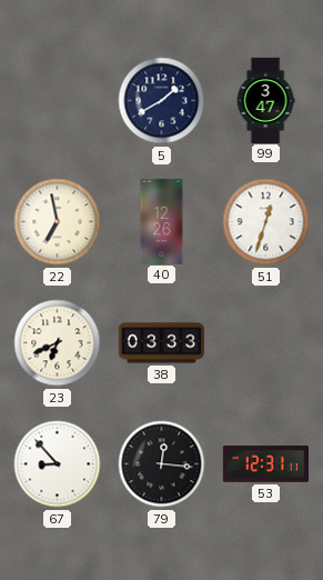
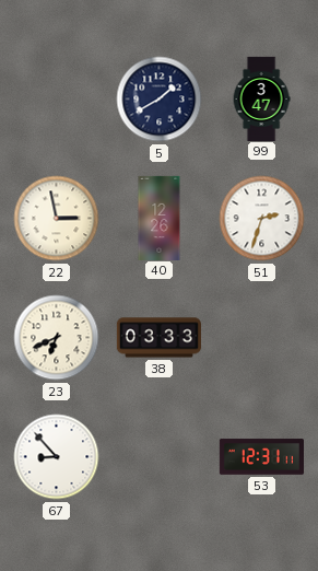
22: 6:58 -> 2:58 (57, 219)
51: 12:33 -> 2:33 (262, 219)
79: 12:16 -> none (162, 464)
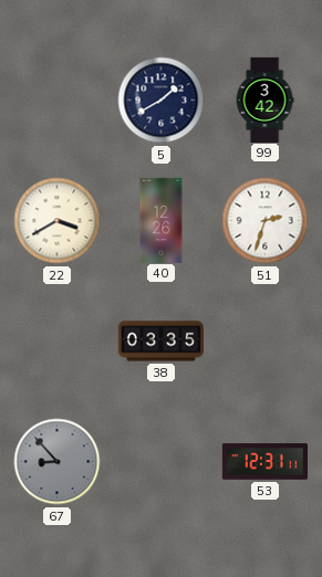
99: 3:47 -> 3:42 (264, 99)
22: 2:58 -> 3:40 (58, 221)
23: 6:41 -> none (57, 338)
38: 03:33 -> 03:35 (160, 342)
67 dial: white -> grey (58, 462)
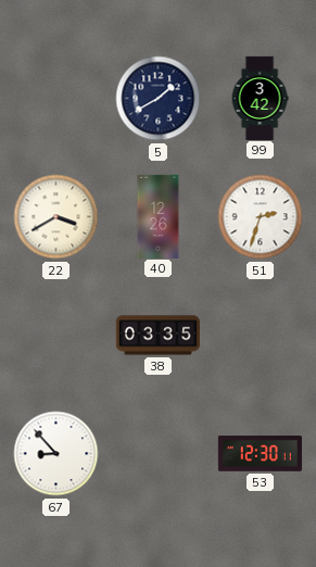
67 dial: grey -> white (56, 454)
53: 12:31 -> 12:30 (260, 454)
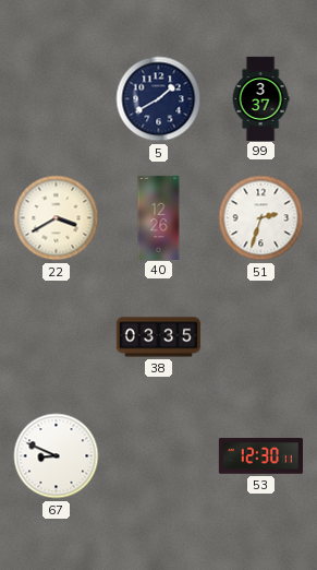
99: 3:42 -> 3:37 (260, 98)
67: 8:53 -> 8:49 (57, 456)
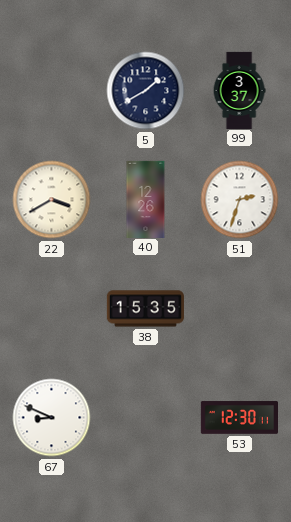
38: 03:35 -> 15:35 (145, 309)
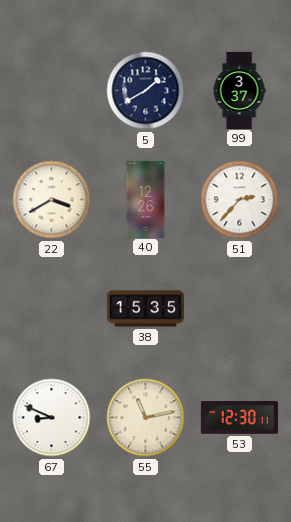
51: 2:33 -> 2:37 (240, 200)
55: none -> 11:13 (146, 418)
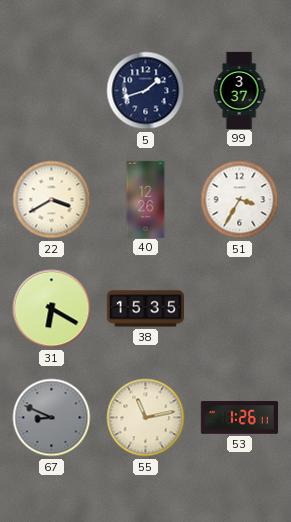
5: 1:40 -> 1:42 (146, 91)
51: 2:37 -> 3:35 (240, 200)
31: none -> 6:20 (52, 309)
67 dial: white -> grey (52, 418)
53: 12:30 -> 1:26 (239, 418)
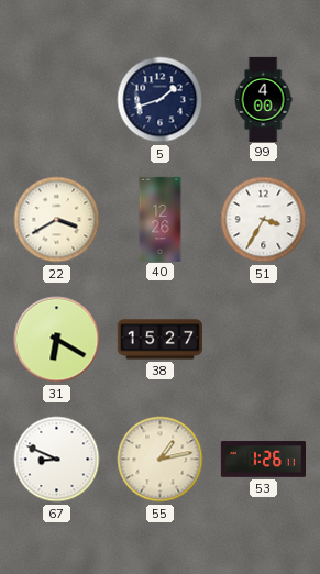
99: 3:37 -> 4:00 (263, 99)
38: 15:35 -> 15:27 (159, 340)
67 dial: grey -> white (57, 460)
55: 11:13 -> 1:13 (161, 460)
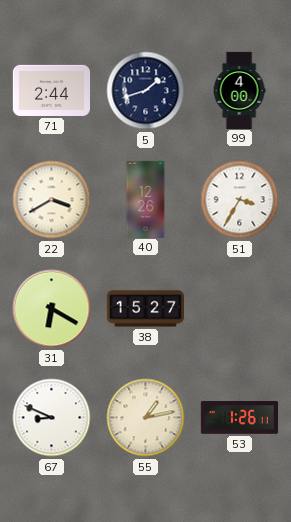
71: none -> 2:44 (51, 90)
